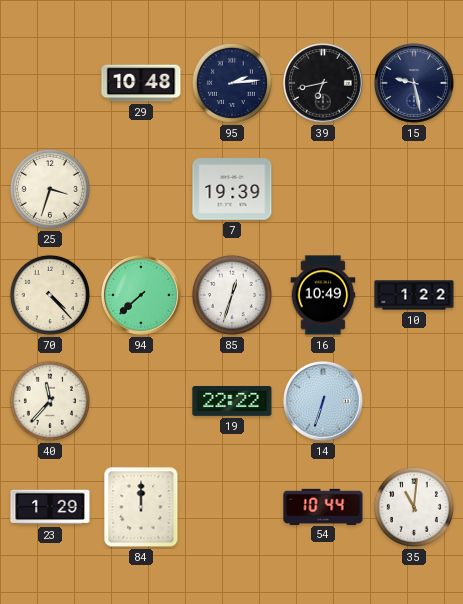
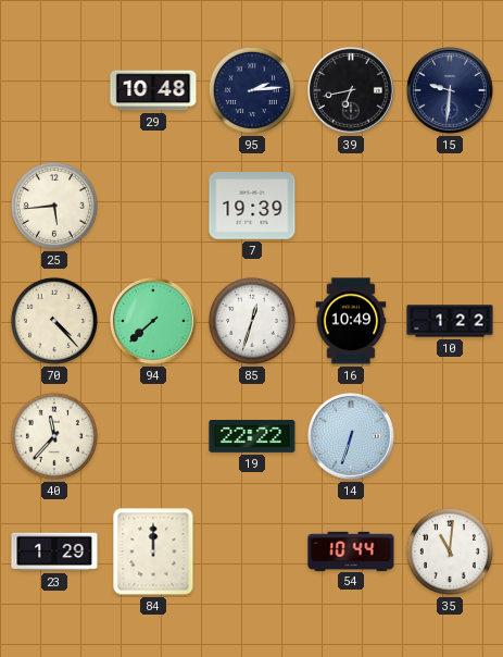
15: 9:28 -> 9:31 (451, 91)
25: 3:33 -> 5:44 (54, 206)
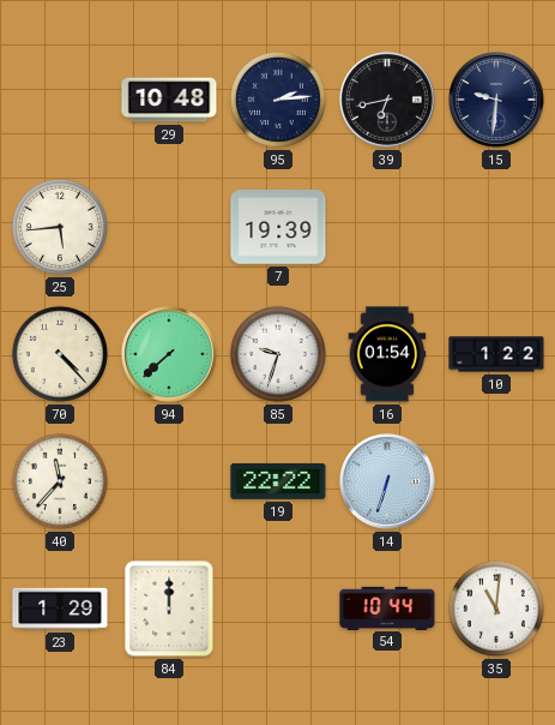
85: 12:33 -> 9:33 (278, 354)
16: 10:49 -> 01:54 (387, 354)
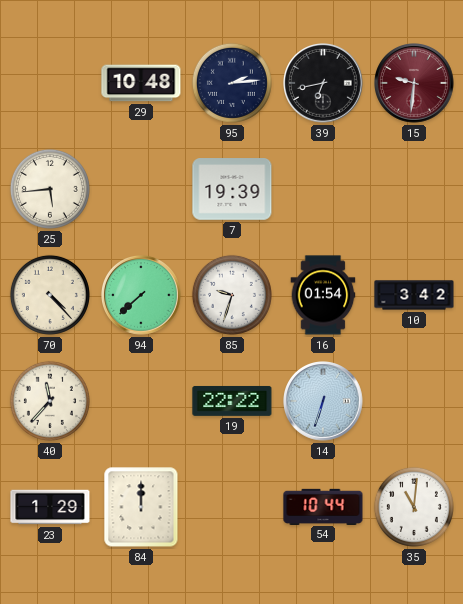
15 dial: navy -> burgundy (415, 84)
10: 1:22 -> 3:42 (414, 295)
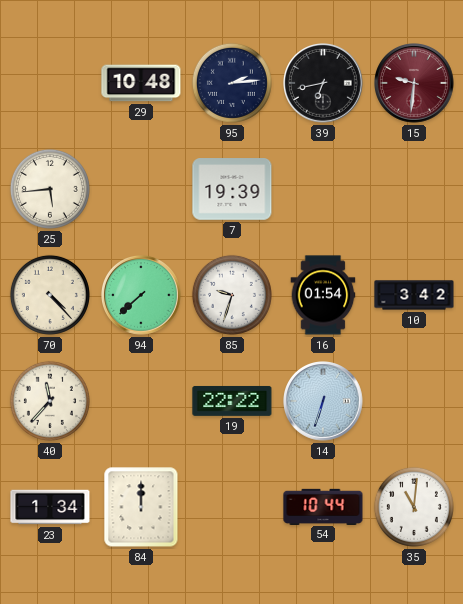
23: 1:29 -> 1:34 (50, 507)
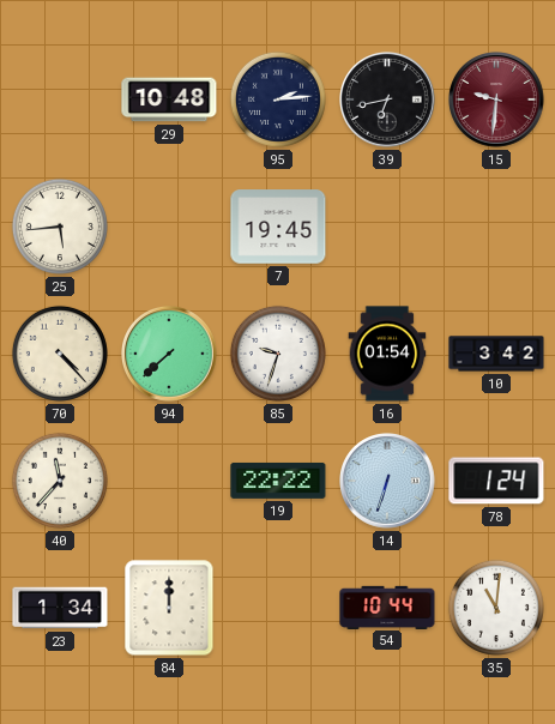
7: 19:39 -> 19:45 (278, 227)
78: none -> 1:24 (496, 481)
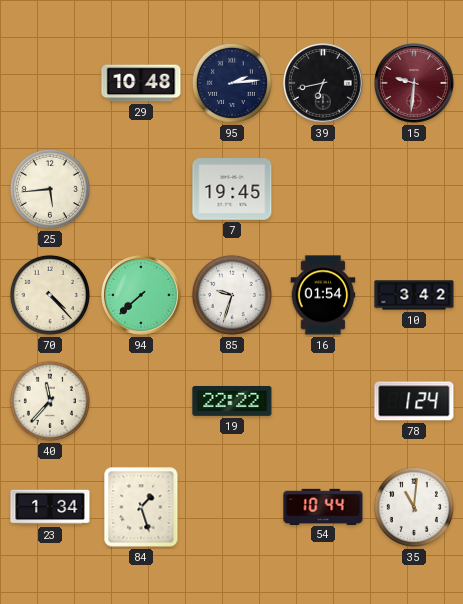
14: 6:33 -> none (388, 482)
84: 12:00 -> 1:27 (141, 507)
